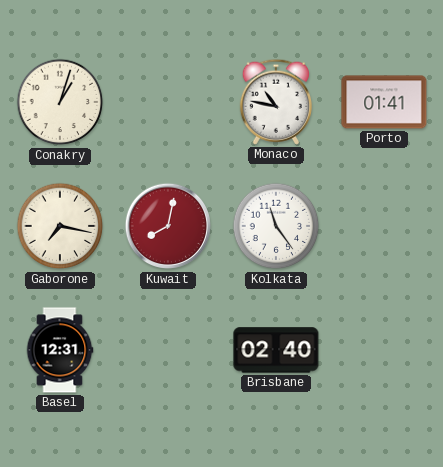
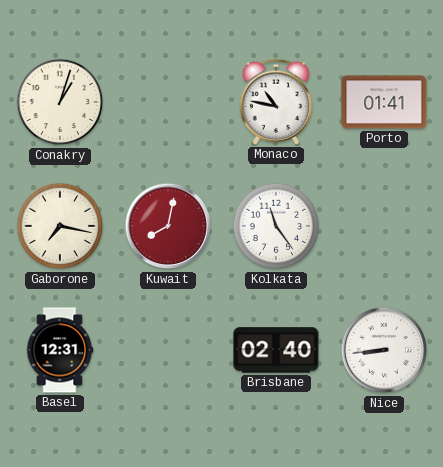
Nice: none -> 8:44 (384, 350)
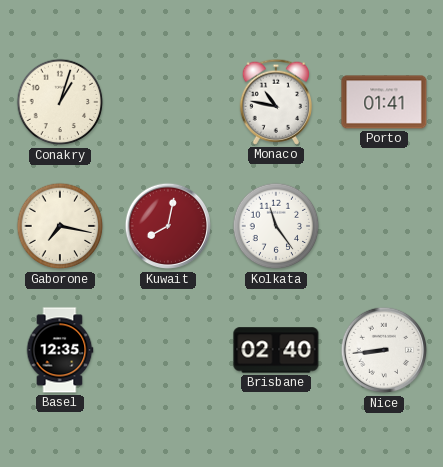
Basel: 12:31 -> 12:35 (60, 350)
